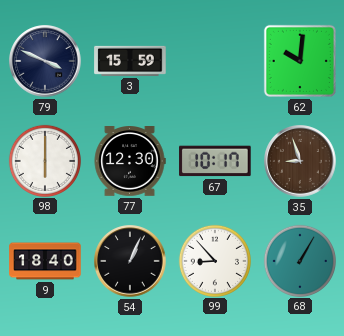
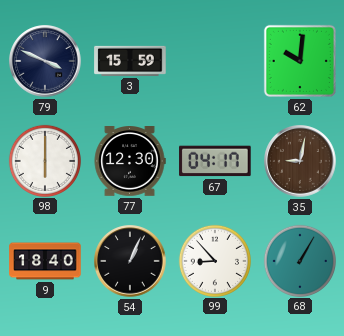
67: 10:17 -> 04:17 (215, 161)
35: 8:57 -> 9:02 (300, 161)
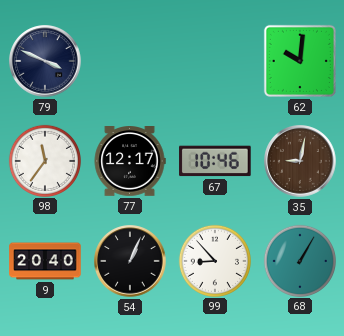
3: 15:59 -> none (130, 61)
98: 6:00 -> 11:36 (44, 160)
77: 12:30 -> 12:17 (130, 161)
67: 04:17 -> 10:46 (215, 161)
9: 18:40 -> 20:40 (45, 261)
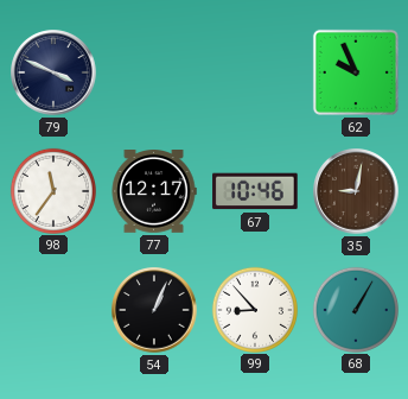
62: 10:01 -> 9:56 (356, 72)
9: 20:40 -> none (45, 261)
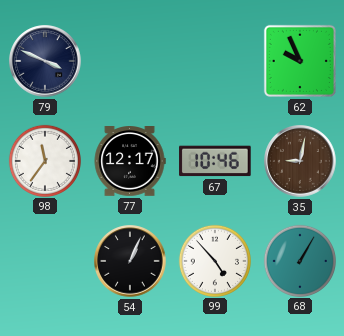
99: 8:53 -> 4:53 (214, 260)
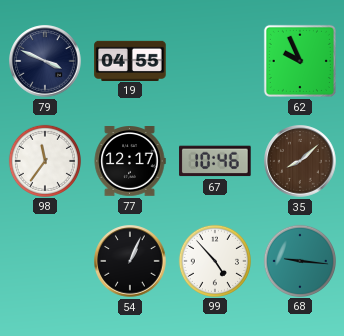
19: none -> 04:55 (130, 60)
35: 9:02 -> 8:08 (300, 161)
68: 1:05 -> 9:16 (299, 260)
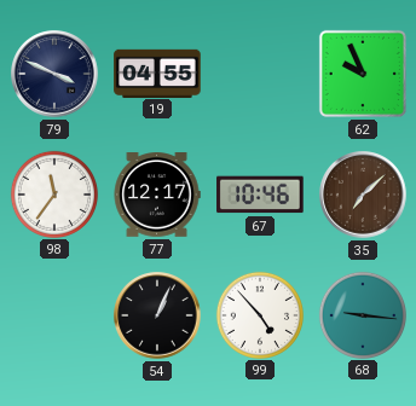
35: 8:08 -> 7:08 (363, 195)
